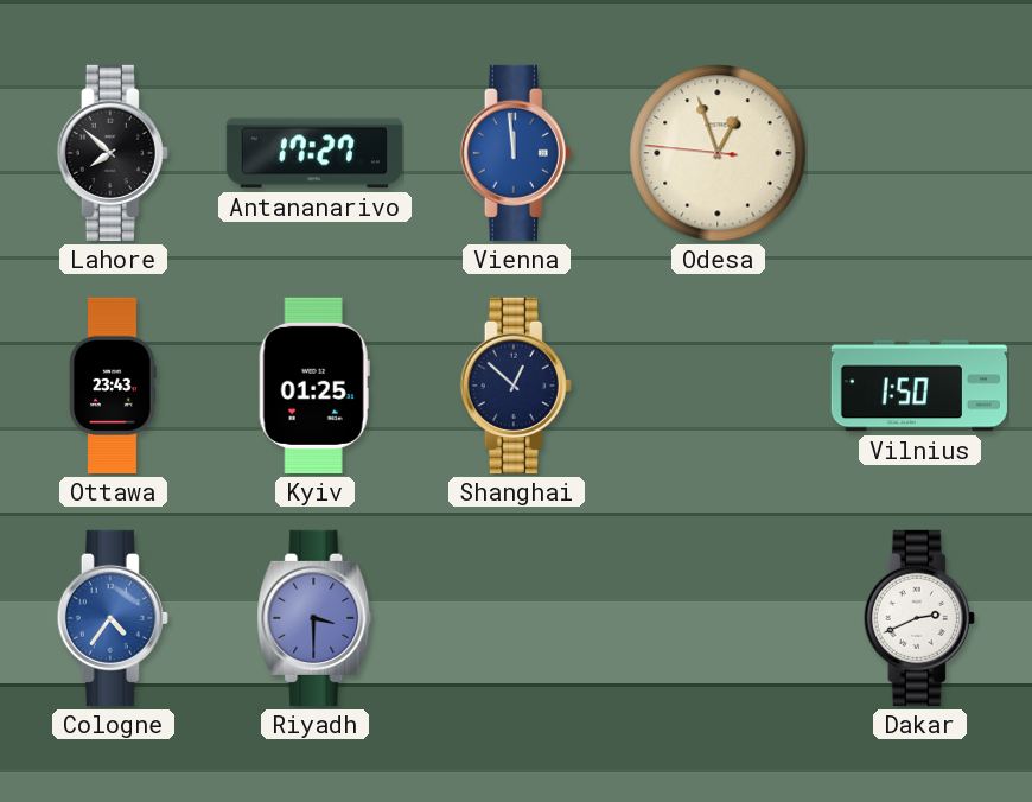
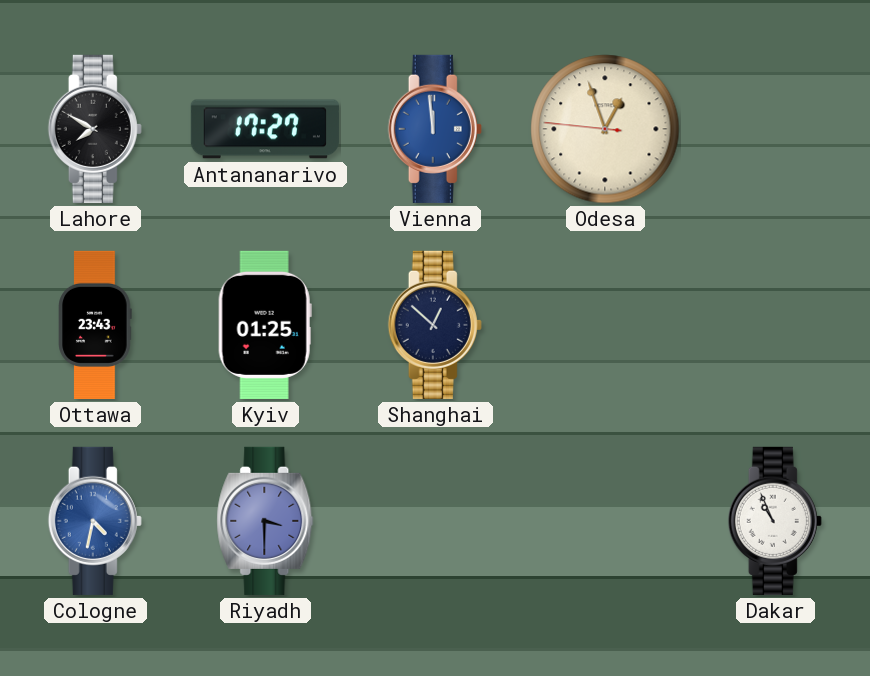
Lahore: 7:52 -> 7:50 (95, 129)
Vilnius: 1:50 -> none (919, 386)
Cologne: 4:36 -> 4:32 (95, 521)
Dakar: 2:41 -> 10:56 (775, 521)
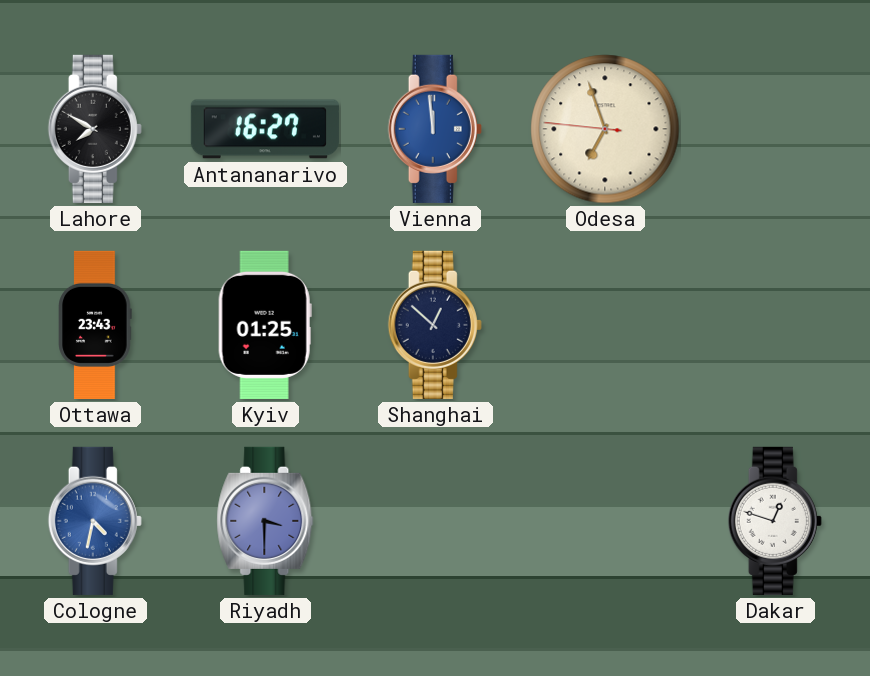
Antananarivo: 17:27 -> 16:27 (265, 129)
Odesa: 12:56 -> 6:56 (605, 129)
Dakar: 10:56 -> 12:48 (775, 521)
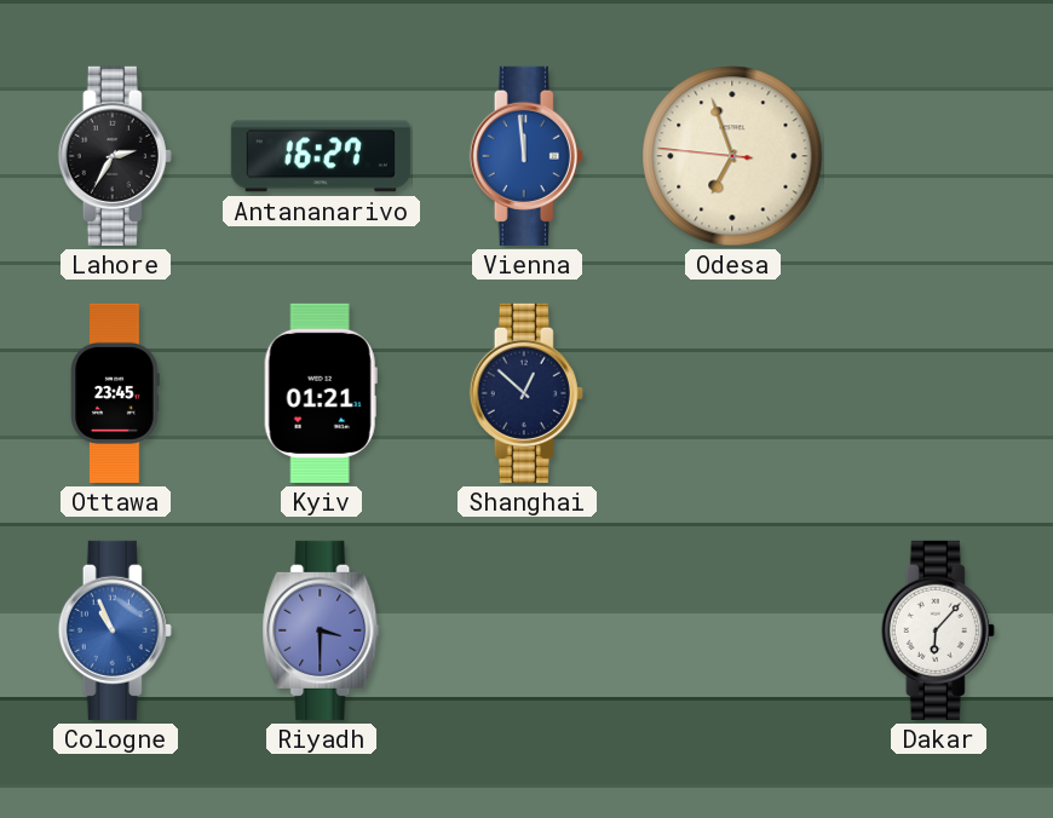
Lahore: 7:50 -> 2:35 (115, 156)
Ottawa: 23:43 -> 23:45 (115, 393)
Kyiv: 01:25 -> 01:21 (321, 393)
Cologne: 4:32 -> 10:56 (115, 630)
Dakar: 12:48 -> 6:07 (938, 630)
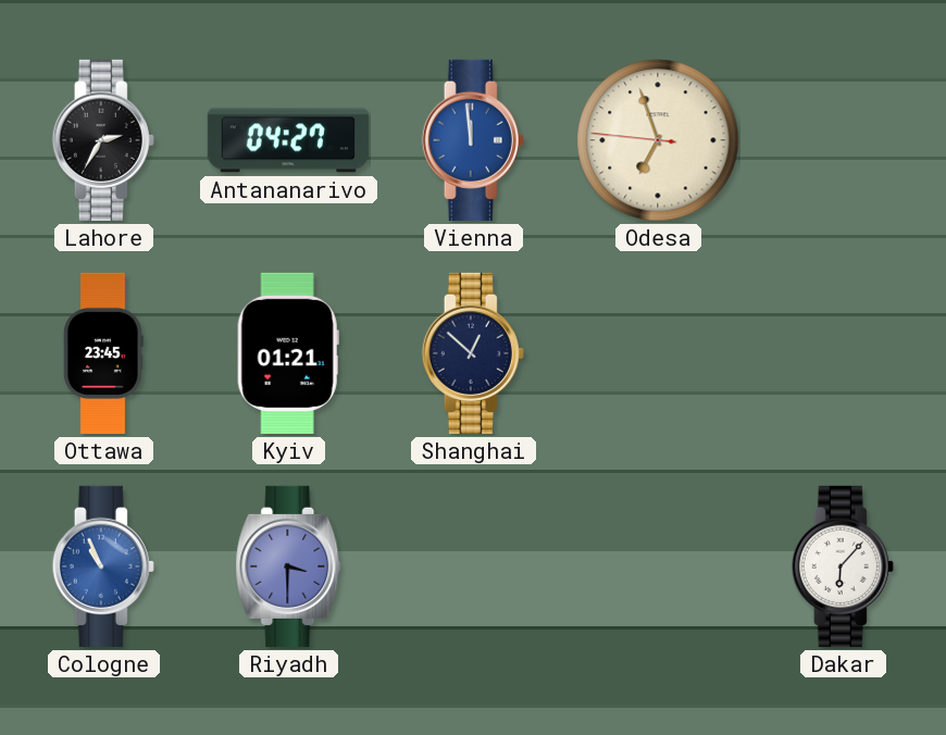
Antananarivo: 16:27 -> 04:27 (288, 140)
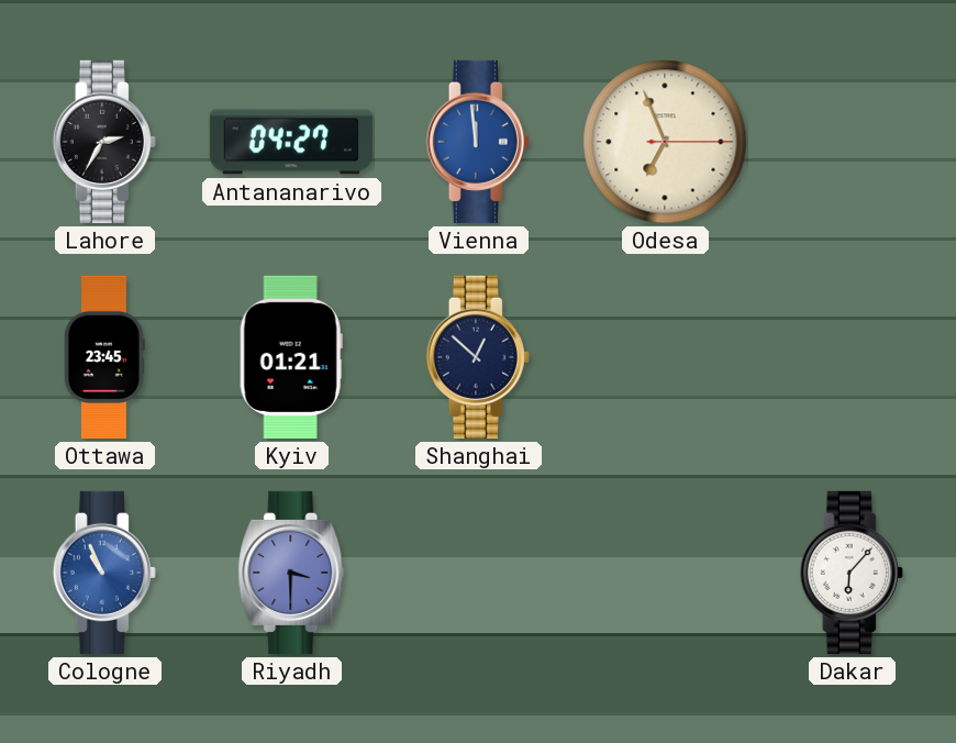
Odesa: 6:56:46 -> 6:56:15 (665, 142)
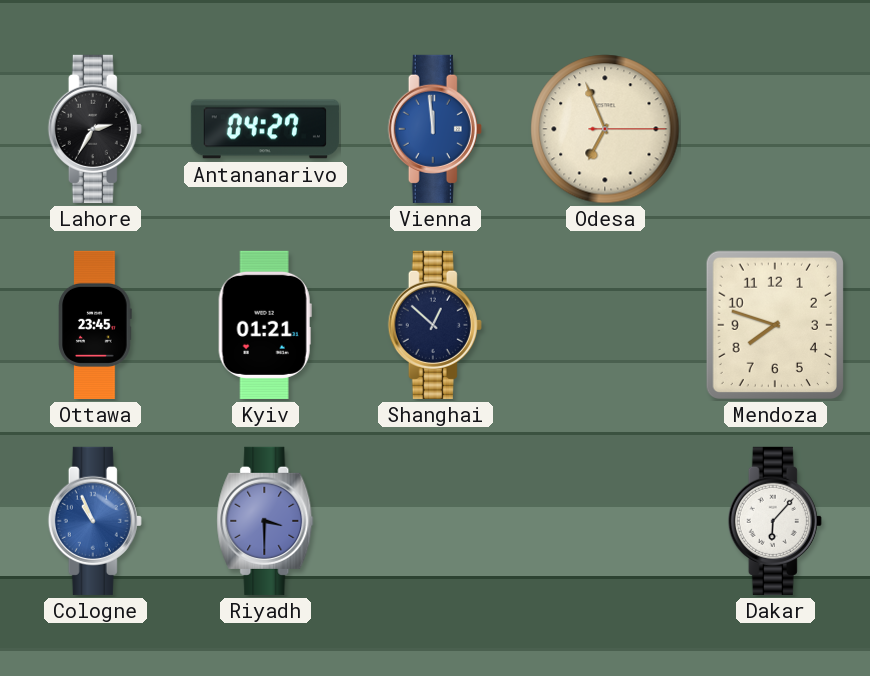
Mendoza: none -> 7:48 (775, 325)
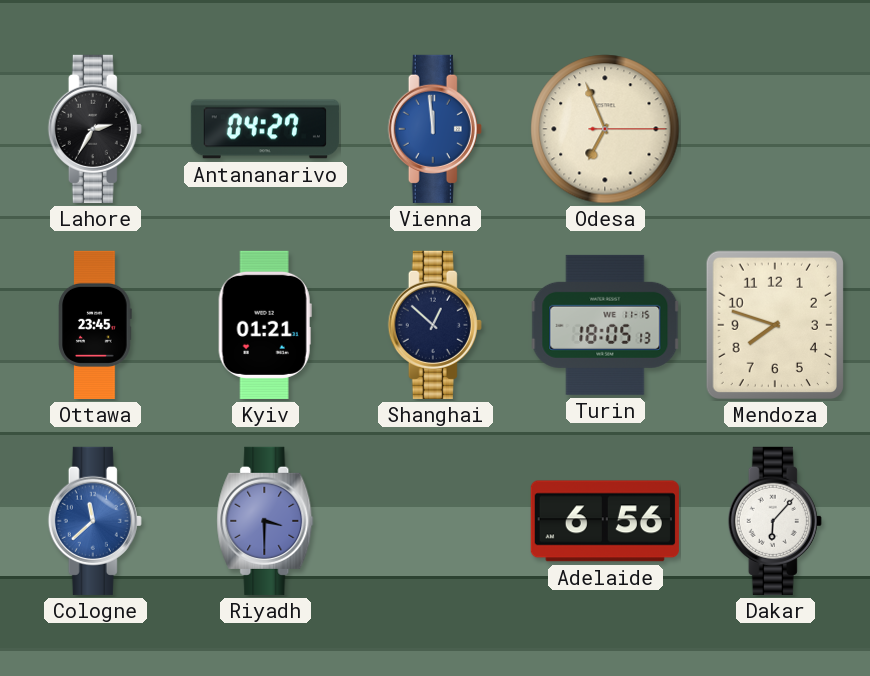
Turin: none -> 18:05 (605, 325)
Cologne: 10:56 -> 11:38 (95, 521)
Adelaide: none -> 6:56 (605, 521)
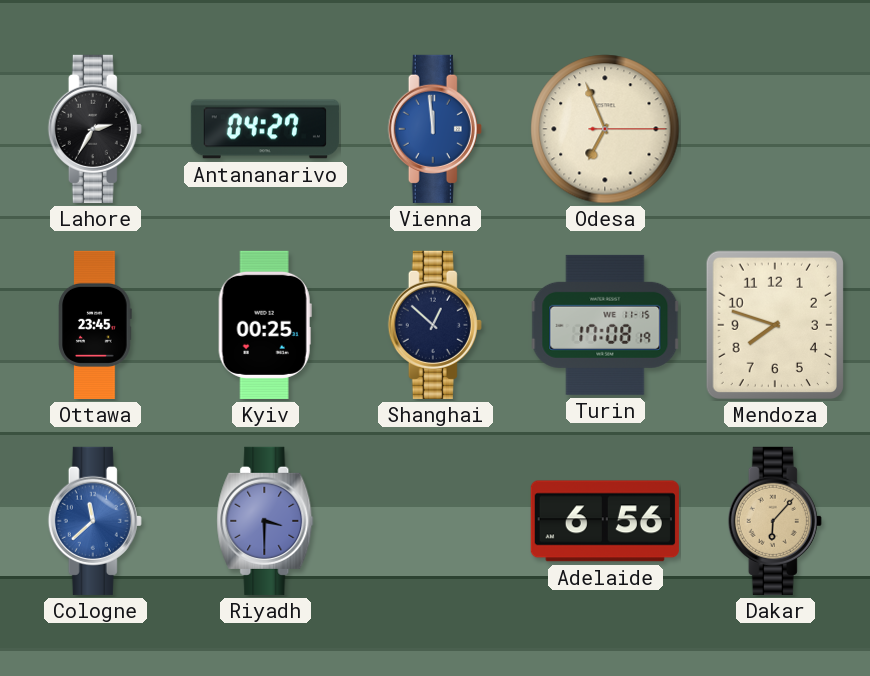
Kyiv: 01:21 -> 00:25 (265, 325)
Turin: 18:05 -> 17:08 (605, 325)
Dakar dial: white -> champagne (775, 521)
